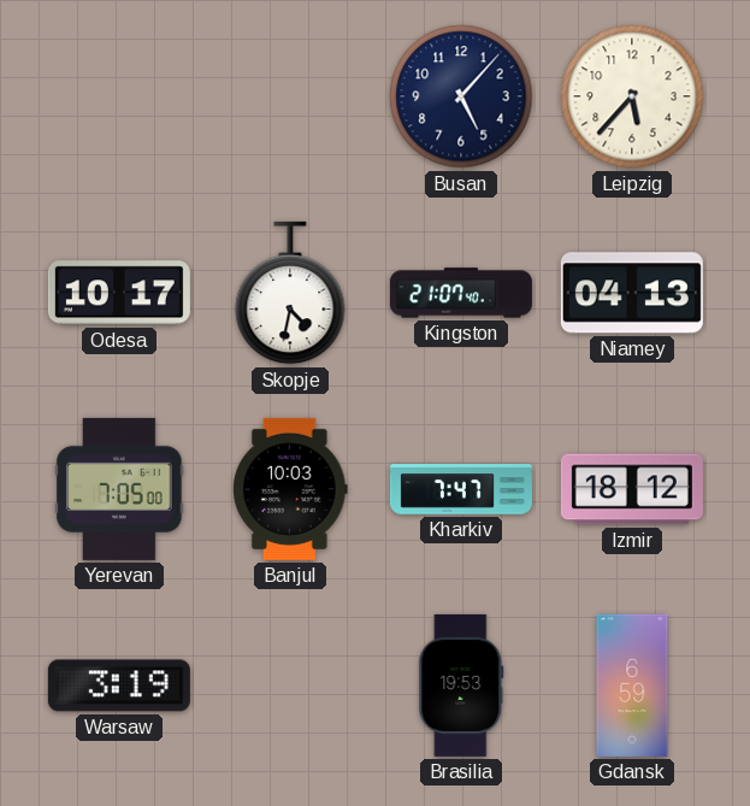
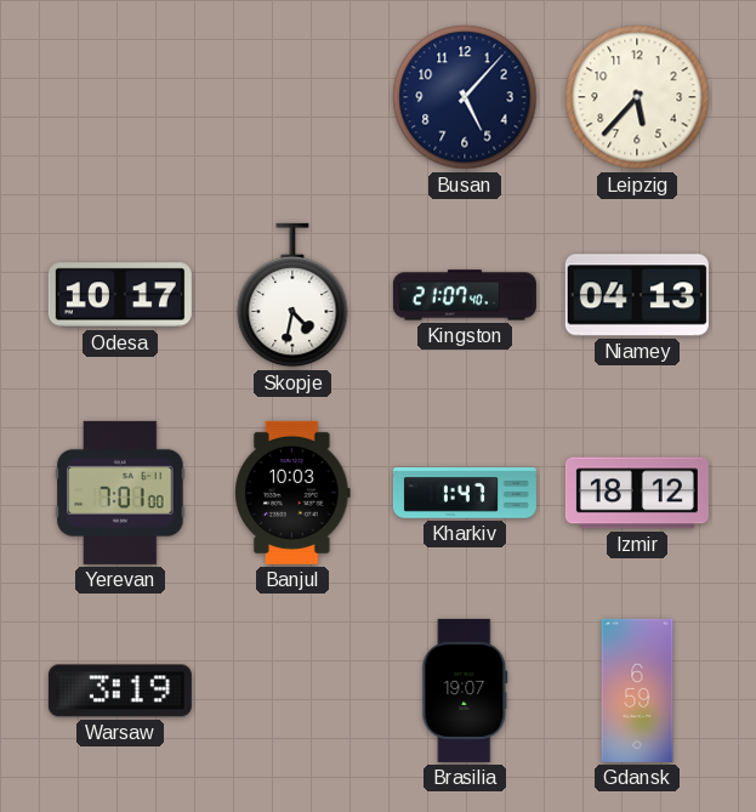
Yerevan: 7:05 -> 7:01 (120, 493)
Kharkiv: 7:47 -> 1:47 (465, 493)
Brasilia: 19:53 -> 19:07 (465, 691)
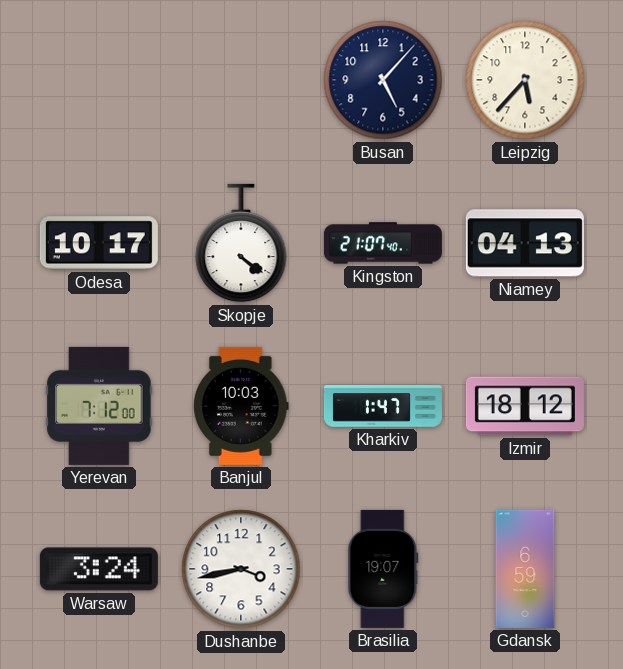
Skopje: 4:32 -> 4:21 (241, 243)
Yerevan: 7:01 -> 7:12 (99, 406)
Warsaw: 3:19 -> 3:24 (99, 569)
Dushanbe: none -> 3:43 (241, 569)
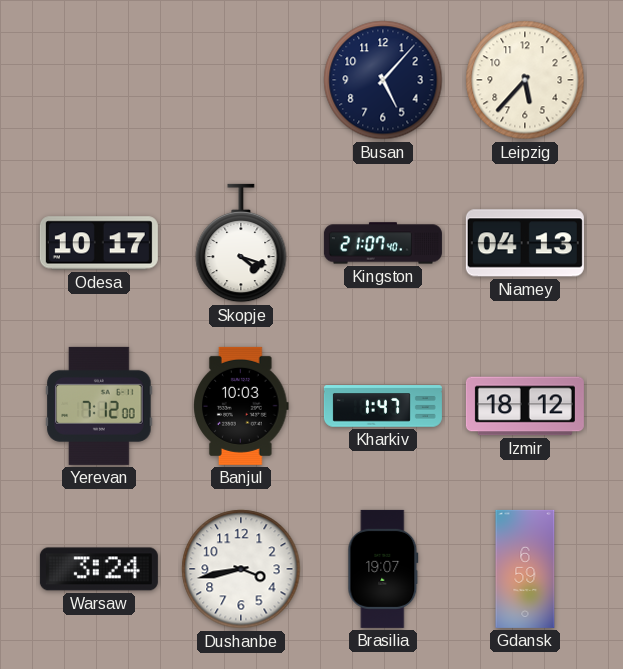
Skopje: 4:21 -> 4:18 (241, 243)
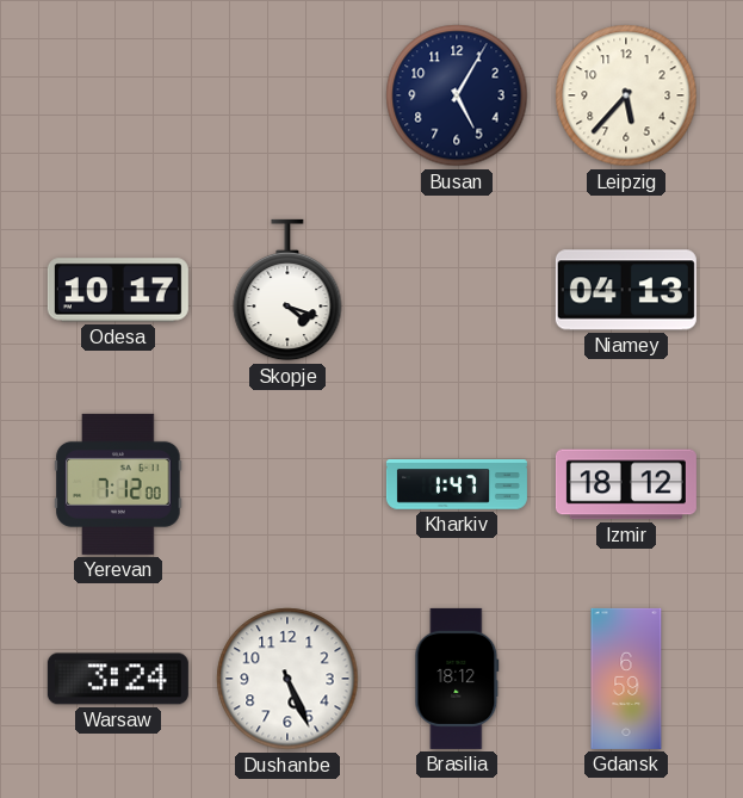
Busan: 5:07 -> 5:05 (457, 95)
Kingston: 21:07 -> none (383, 243)
Banjul: 10:03 -> none (241, 406)
Dushanbe: 3:43 -> 5:26 (287, 679)
Brasilia: 19:07 -> 18:12 (457, 679)
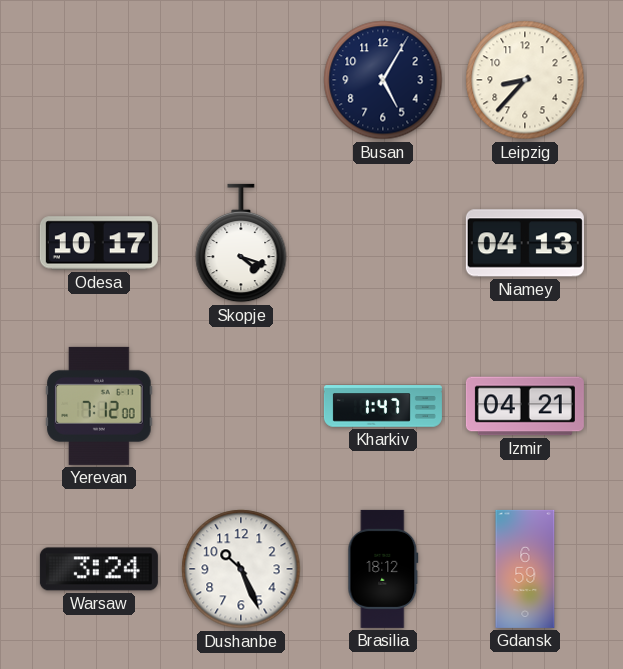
Leipzig: 5:37 -> 8:37 (525, 80)
Izmir: 18:12 -> 04:21 (525, 406)
Dushanbe: 5:26 -> 10:26 (241, 569)
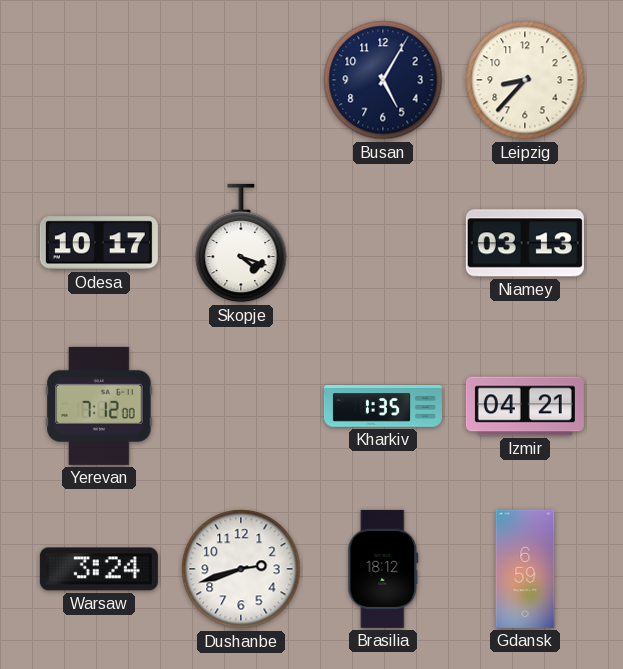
Niamey: 04:13 -> 03:13 (525, 243)
Kharkiv: 1:47 -> 1:35 (383, 406)
Dushanbe: 10:26 -> 2:42 (241, 569)
